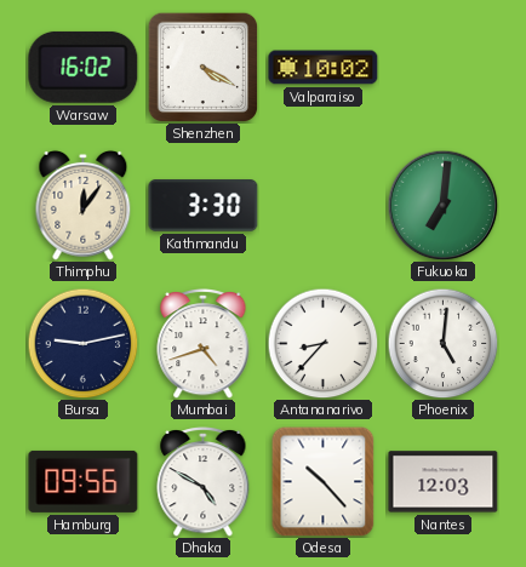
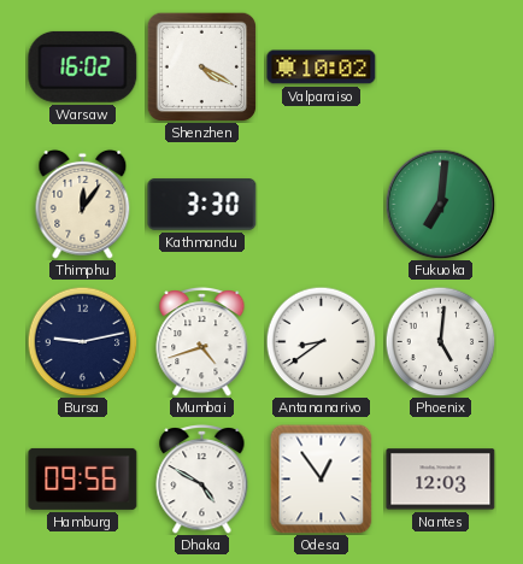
Antananarivo: 8:37 -> 8:39 (321, 341)
Odesa: 10:23 -> 12:54 (322, 478)
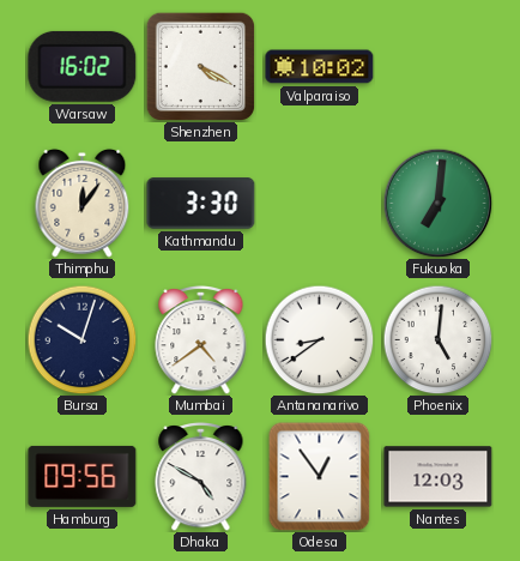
Bursa: 9:13 -> 10:03 (81, 339)
Mumbai: 4:42 -> 4:39 (201, 339)
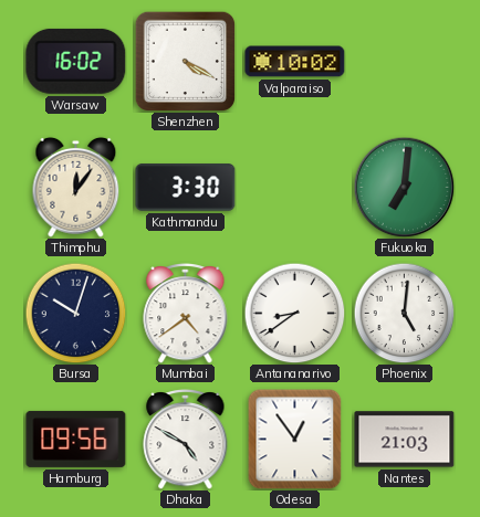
Nantes: 12:03 -> 21:03 (405, 440)
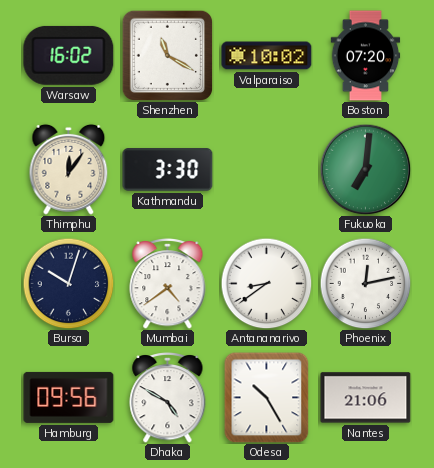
Shenzhen: 4:20 -> 11:20 (167, 55)
Boston: none -> 07:20 (366, 56)
Phoenix: 5:01 -> 12:13 (365, 283)
Odesa: 12:54 -> 10:25 (267, 397)
Nantes: 21:03 -> 21:06 (366, 398)
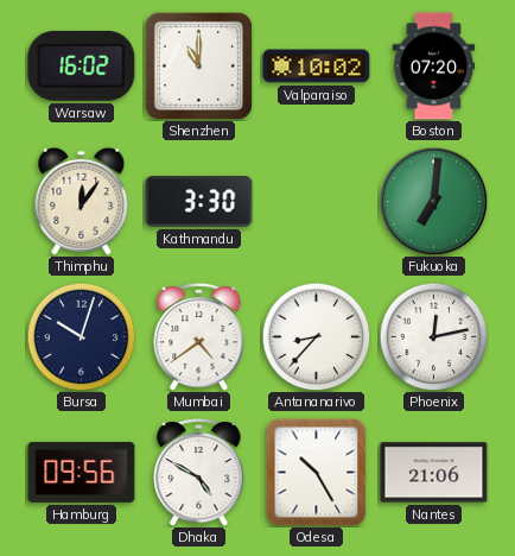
Shenzhen: 11:20 -> 11:00 (198, 65)
Antananarivo: 8:39 -> 8:37 (316, 336)
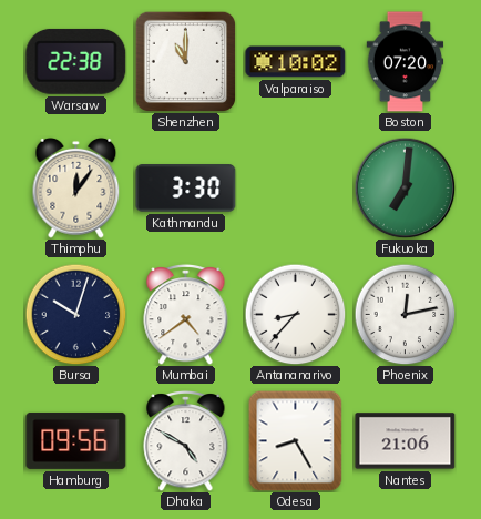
Warsaw: 16:02 -> 22:38 (76, 61)
Odesa: 10:25 -> 8:25 (296, 440)
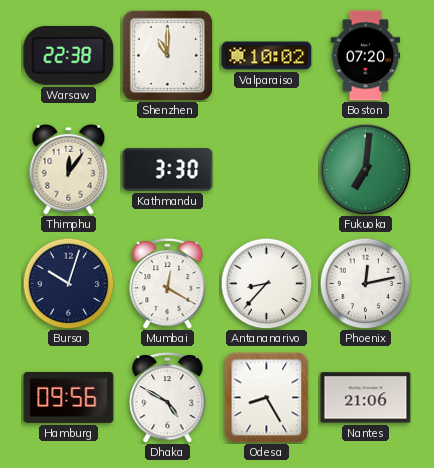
Mumbai: 4:39 -> 12:20 (168, 283)
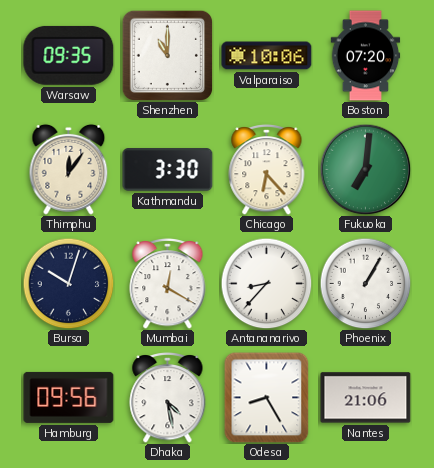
Warsaw: 22:38 -> 09:35 (69, 55)
Valparaiso: 10:02 -> 10:06 (267, 56)
Chicago: none -> 6:23 (267, 169)
Phoenix: 12:13 -> 1:05 (365, 283)
Dhaka: 4:50 -> 4:28 (168, 397)
